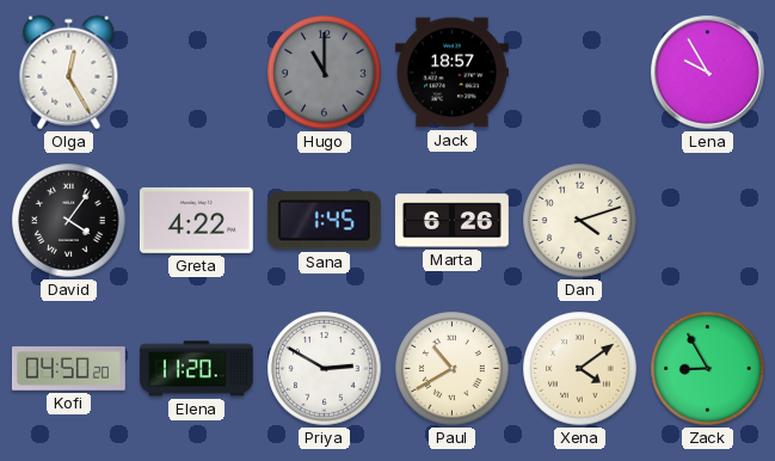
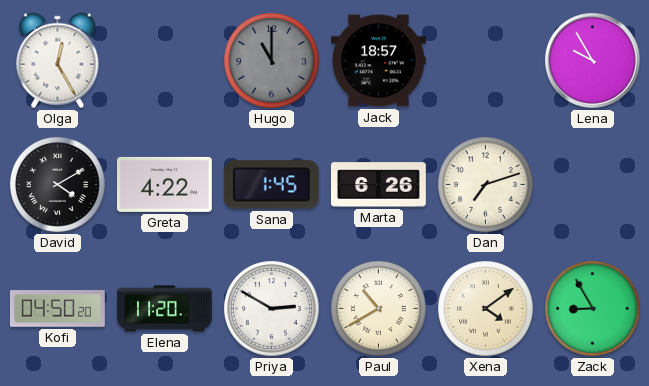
David: 4:06 -> 4:10 (58, 185)
Dan: 4:12 -> 7:12 (486, 185)
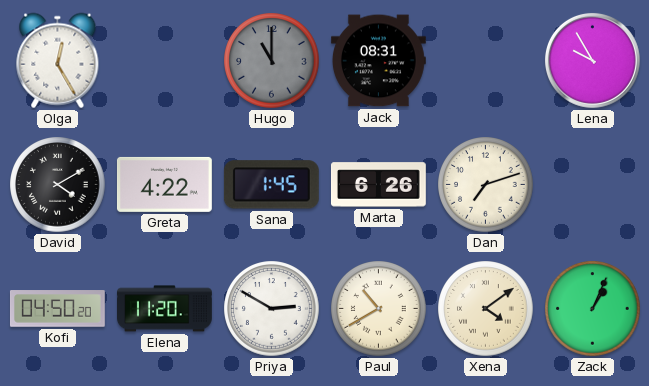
Jack: 18:57 -> 08:31 (378, 61)
Zack: 8:55 -> 1:04 (593, 309)
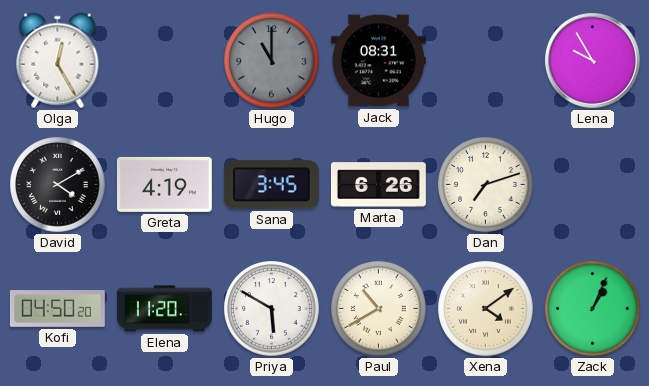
Greta: 4:22 -> 4:19 (164, 184)
Sana: 1:45 -> 3:45 (271, 185)
Priya: 2:50 -> 5:50 (272, 309)
